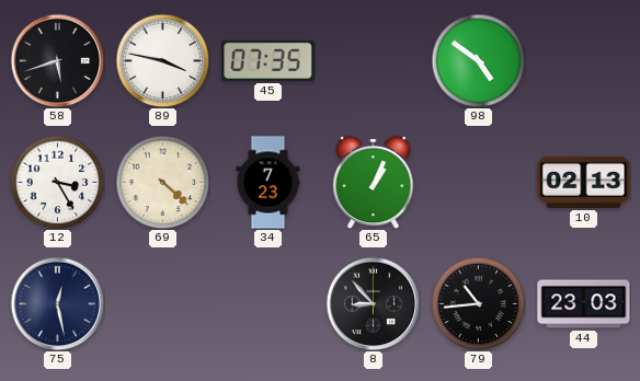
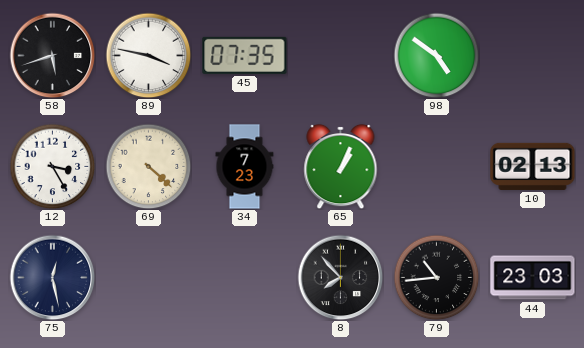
8: 8:53 -> 7:53 (340, 277)
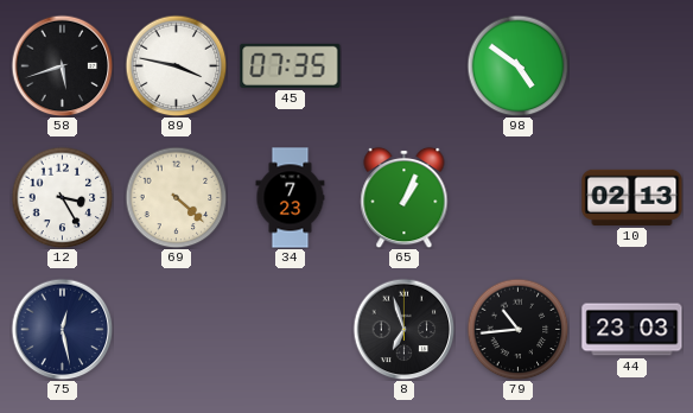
8: 7:53 -> 6:57 (403, 329)
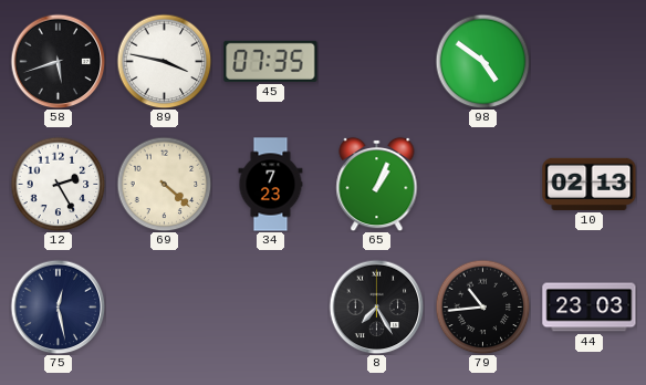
12: 3:25 -> 2:25 (58, 184)
8: 6:57 -> 7:25 (376, 306)
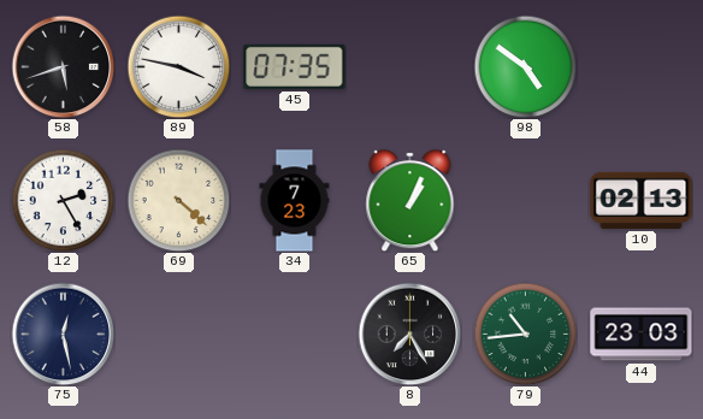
79 dial: black -> green (525, 334)
